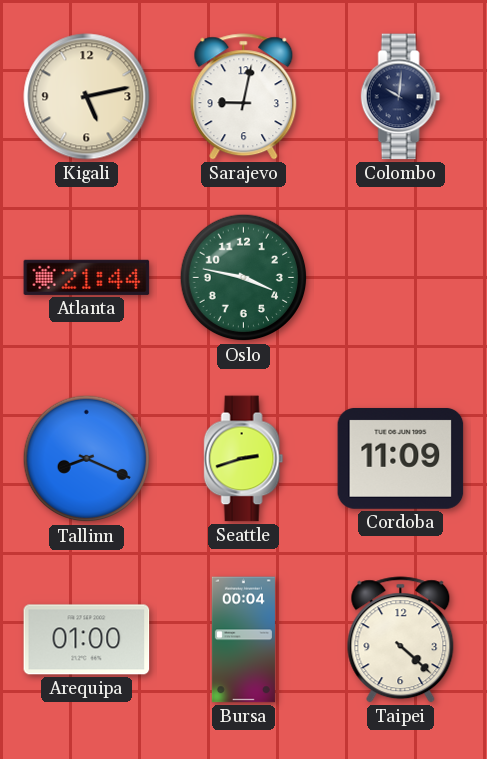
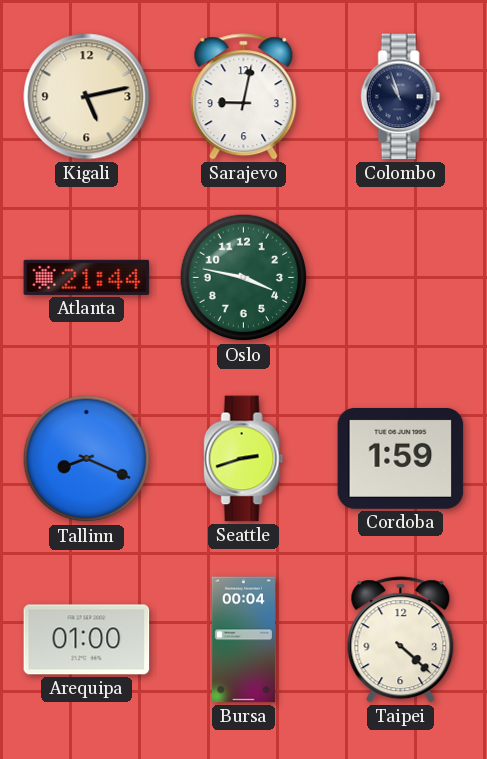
Colombo: 10:01 -> 10:57 (401, 97)
Cordoba: 11:09 -> 1:59 (401, 458)
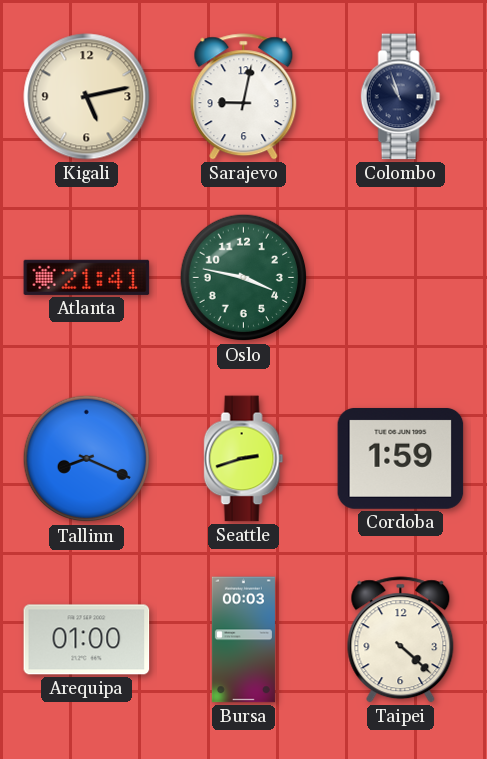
Atlanta: 21:44 -> 21:41 (87, 277)
Bursa: 00:04 -> 00:03 (243, 640)
